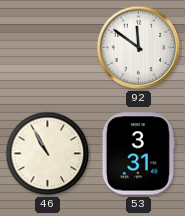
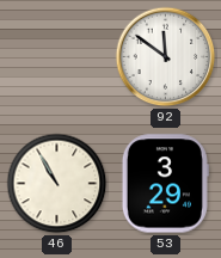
53: 3:31 -> 3:29 (165, 184)
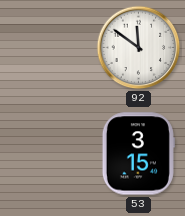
46: 10:55 -> none (57, 184)
53: 3:29 -> 3:15 (138, 154)
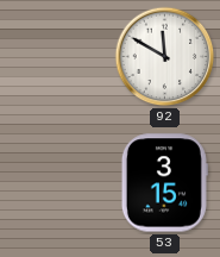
92: 11:51 -> 11:50 (165, 57)
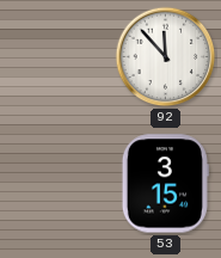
92: 11:50 -> 11:53 (166, 57)
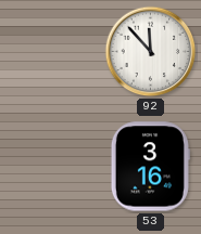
53: 3:15 -> 3:16 (150, 167)
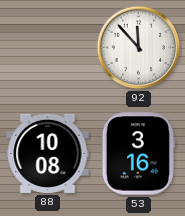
88: none -> 10:08 (48, 153)
